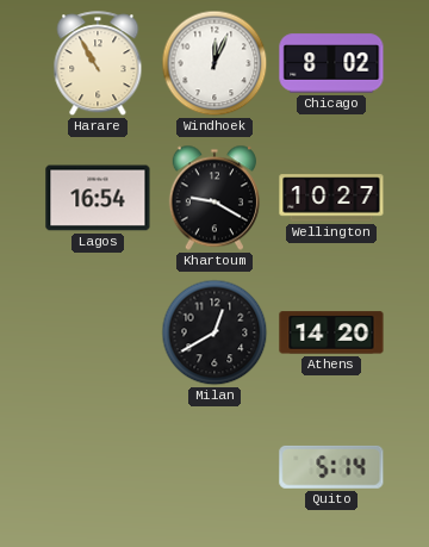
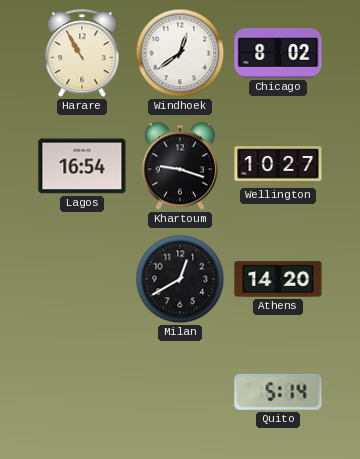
Windhoek: 12:04 -> 12:39 (180, 53)
Khartoum: 9:20 -> 9:18 (180, 166)
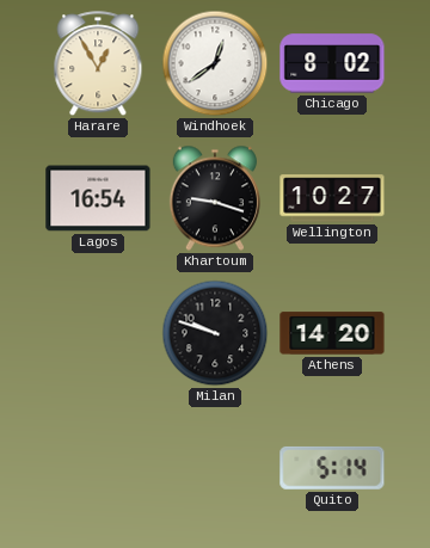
Harare: 10:55 -> 12:55 (98, 64)
Milan: 12:40 -> 9:48 (215, 333)
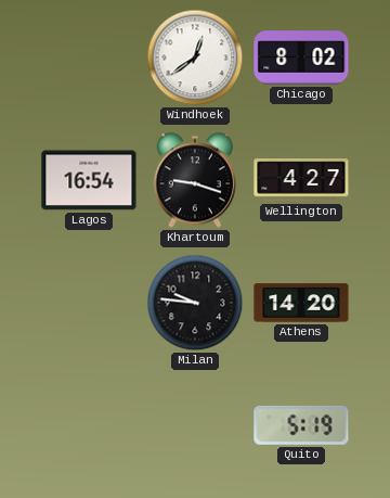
Harare: 12:55 -> none (98, 64)
Wellington: 10:27 -> 4:27 (301, 180)
Milan: 9:48 -> 9:46 (195, 303)
Quito: 5:14 -> 5:19 (301, 425)
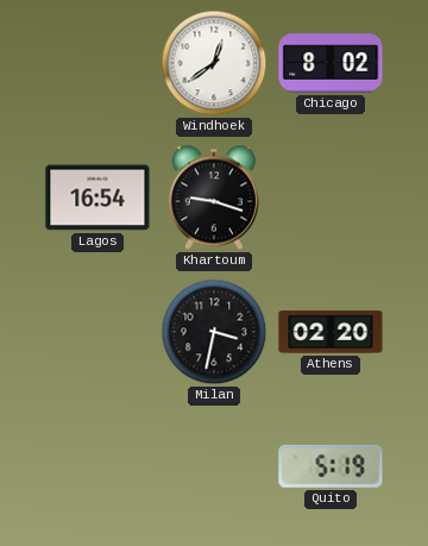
Wellington: 4:27 -> none (301, 180)
Milan: 9:46 -> 3:32 (214, 332)
Athens: 14:20 -> 02:20 (331, 332)
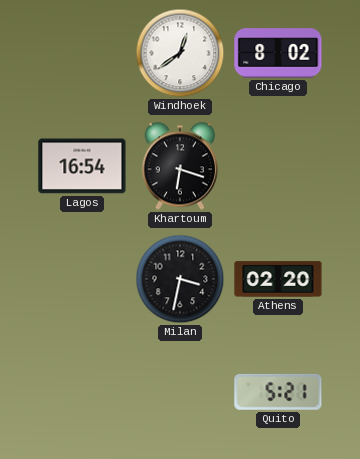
Khartoum: 9:18 -> 6:18 (180, 166)
Quito: 5:19 -> 5:21 (278, 392)
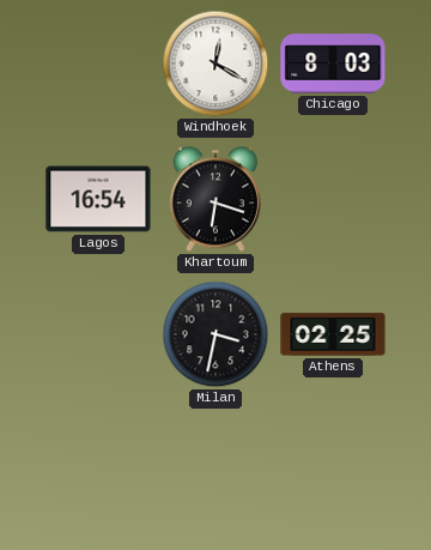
Windhoek: 12:39 -> 12:20 (215, 64)
Chicago: 8:02 -> 8:03 (333, 64)
Athens: 02:20 -> 02:25 (333, 334)
Quito: 5:21 -> none (278, 392)
